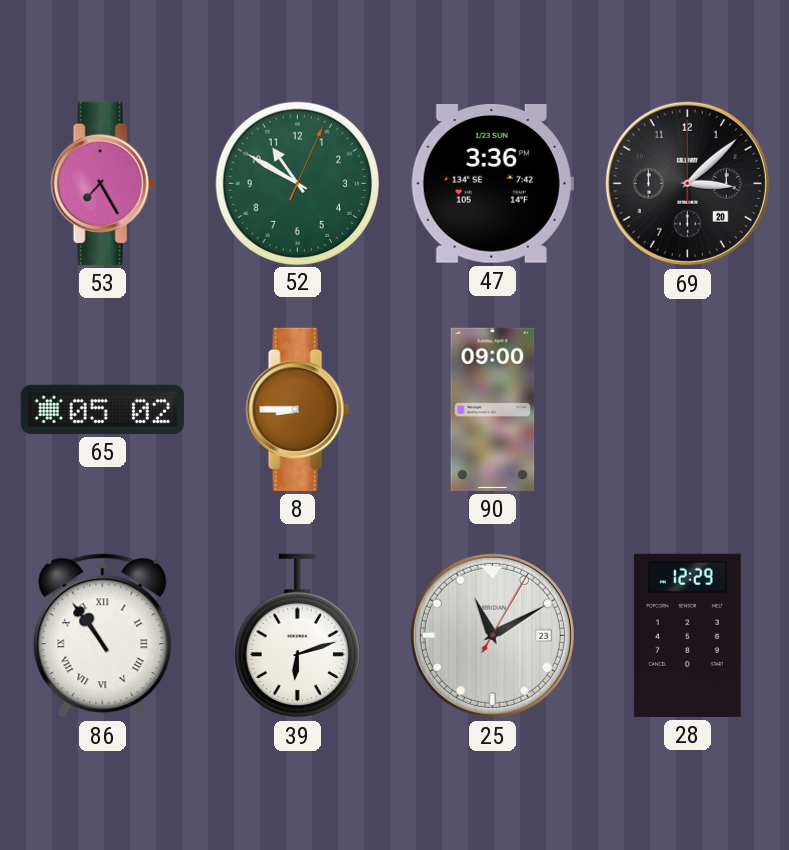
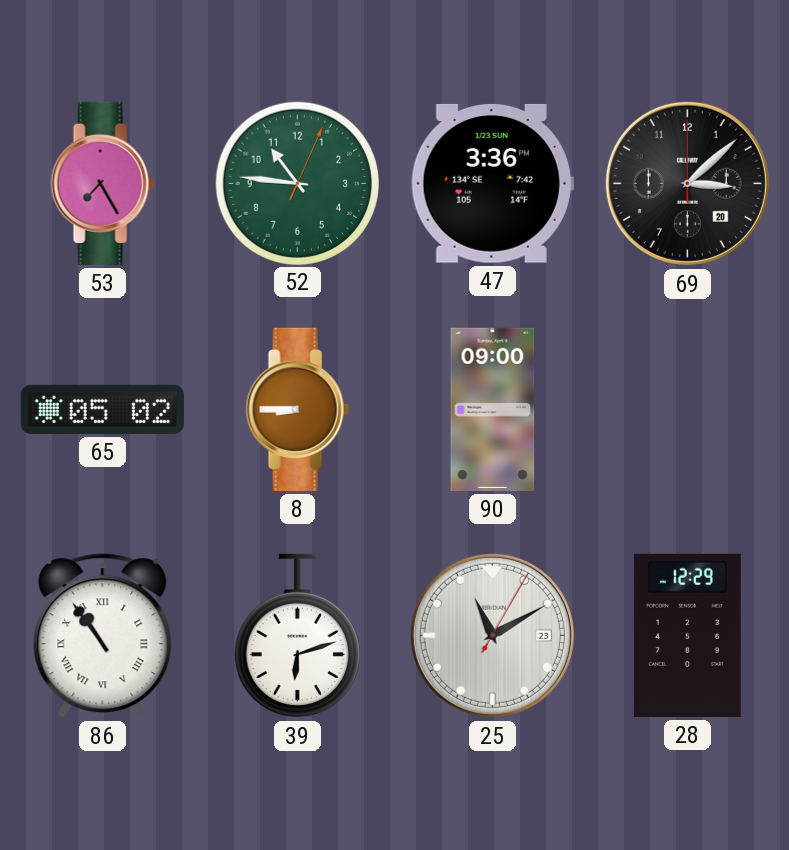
52: 10:50 -> 10:46 (297, 183)
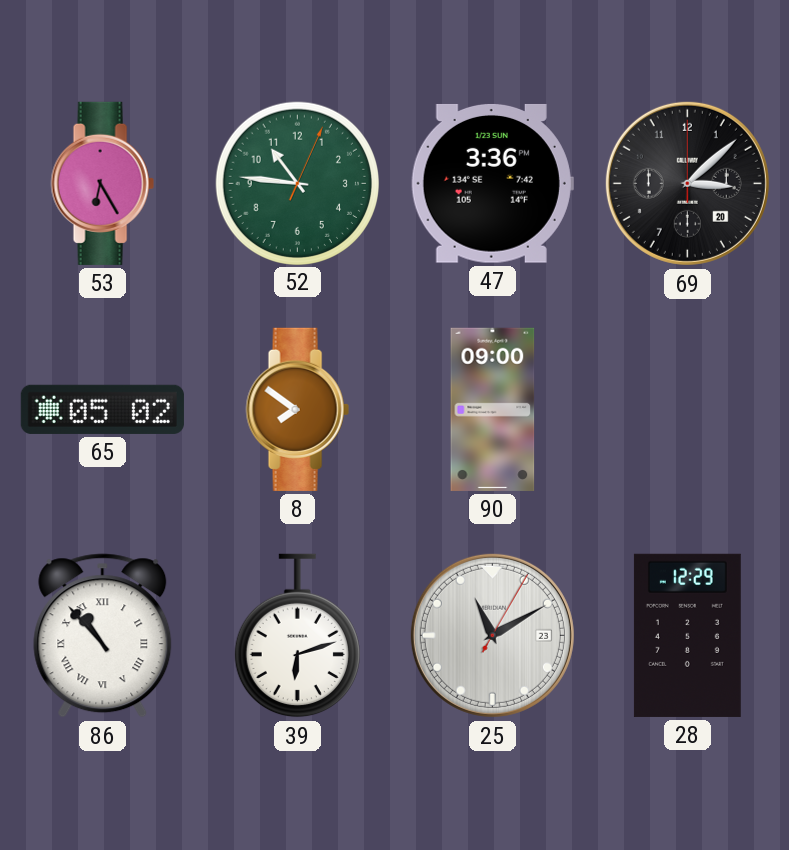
53: 7:25 -> 6:25 (102, 183)
8: 8:45 -> 7:51 (297, 409)
86: 10:54 -> 10:53 (103, 636)
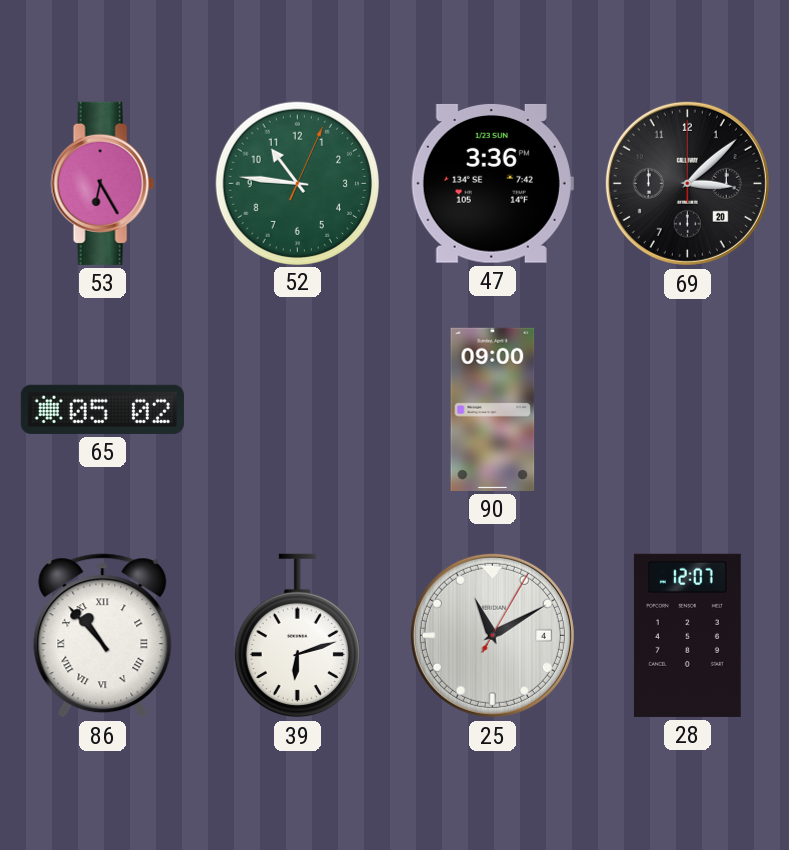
8: 7:51 -> none (297, 409)
25 date: 23 -> 4 (492, 635)
28: 12:29 -> 12:07 (687, 635)
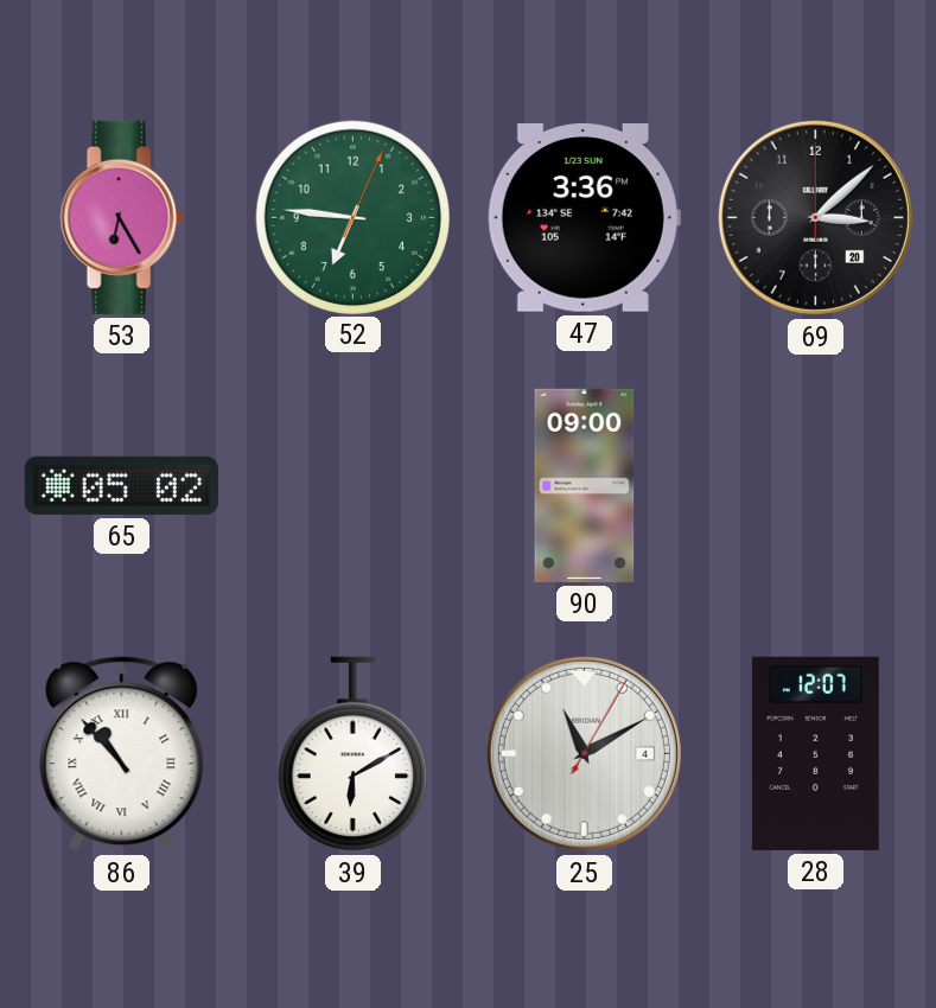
52: 10:46 -> 6:46 (352, 217)
39: 6:12 -> 6:10 (352, 754)
